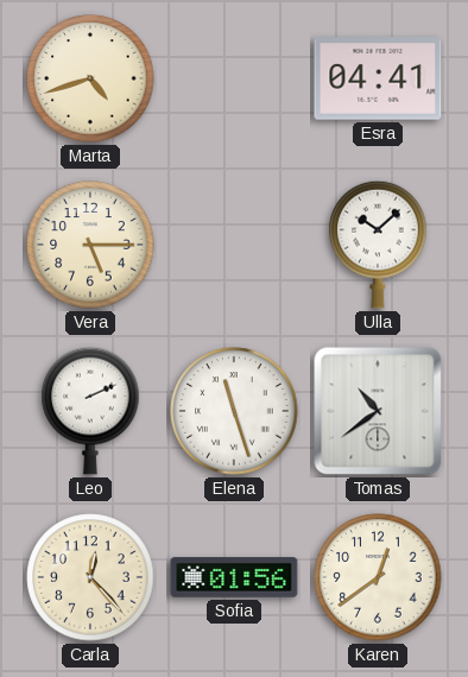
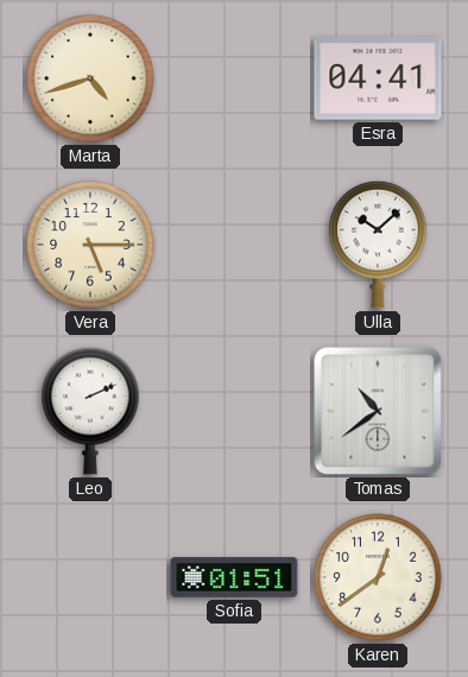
Elena: 11:27 -> none (234, 411)
Carla: 12:23 -> none (90, 577)
Sofia: 01:56 -> 01:51 (234, 577)
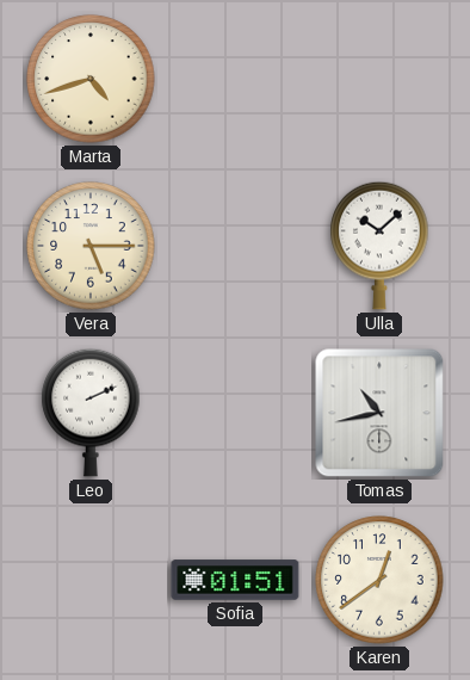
Esra: 04:41 -> none (378, 78)
Tomas: 10:39 -> 10:43 (379, 413)
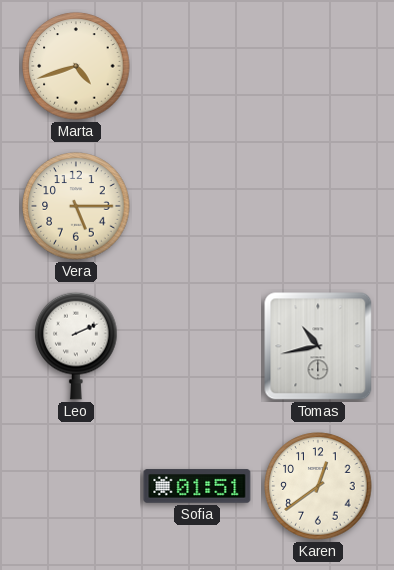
Ulla: 10:08 -> none (379, 246)
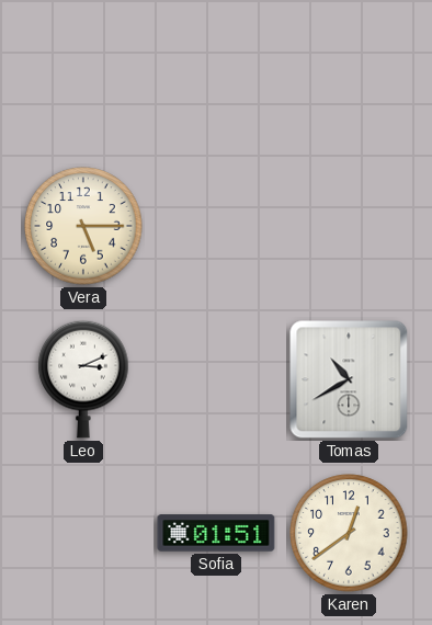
Marta: 4:42 -> none (76, 66)
Leo: 2:11 -> 3:11 (83, 379)
Tomas: 10:43 -> 10:40 (349, 379)
